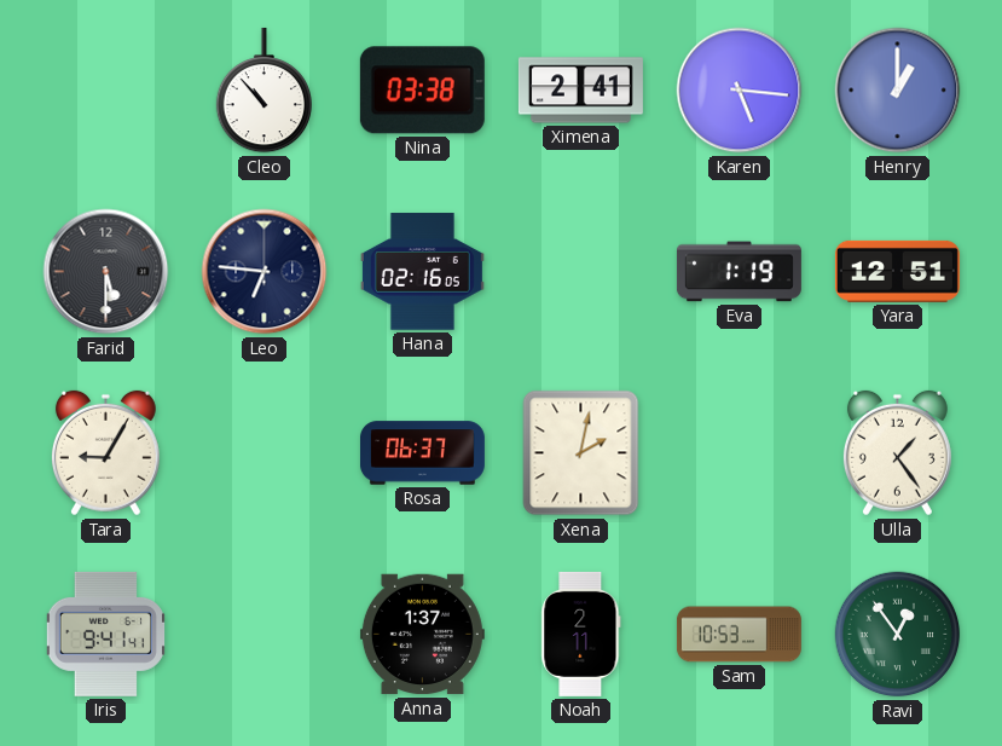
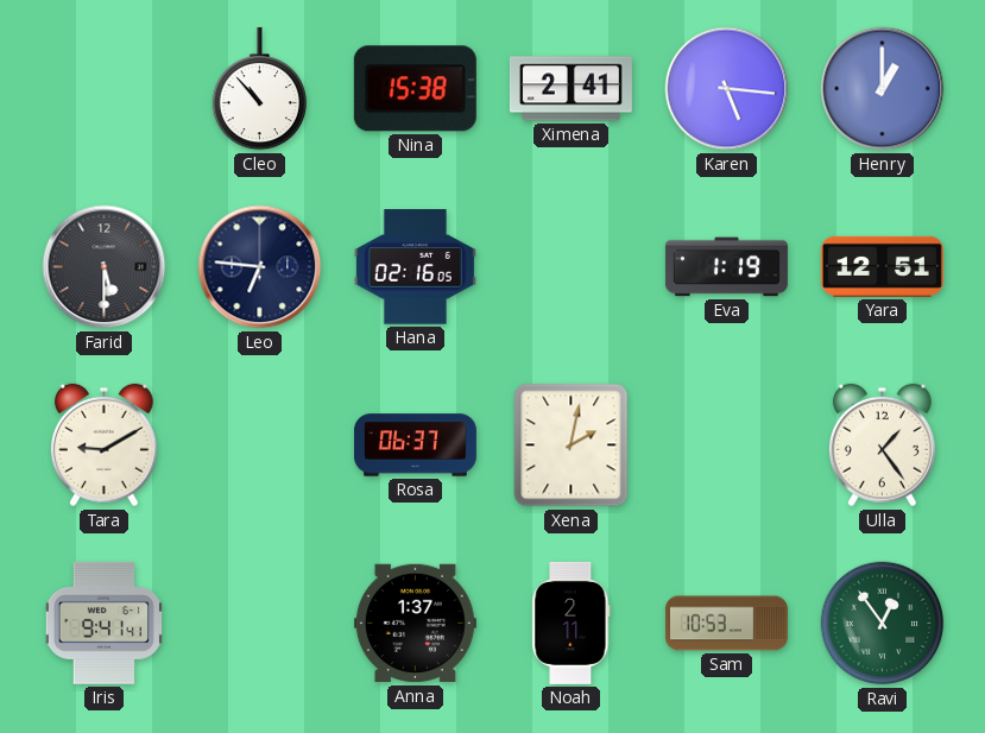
Nina: 03:38 -> 15:38 (415, 89)
Tara: 9:05 -> 9:10 (103, 446)
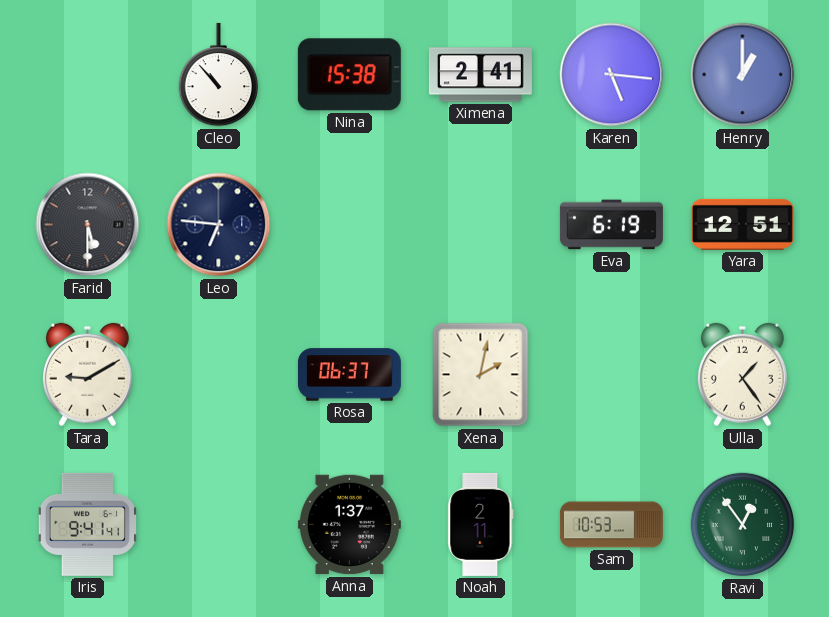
Hana: 02:16 -> none (415, 267)
Eva: 1:19 -> 6:19 (611, 225)
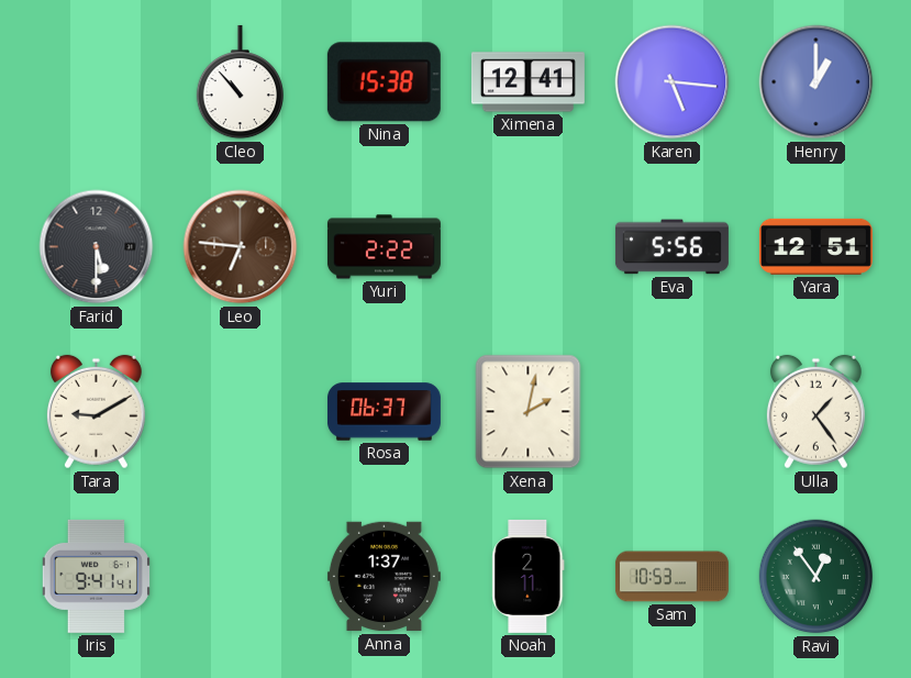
Ximena: 2:41 -> 12:41 (527, 82)
Leo dial: navy -> brown (241, 247)
Yuri: none -> 2:22 (384, 247)
Eva: 6:19 -> 5:56 (671, 247)
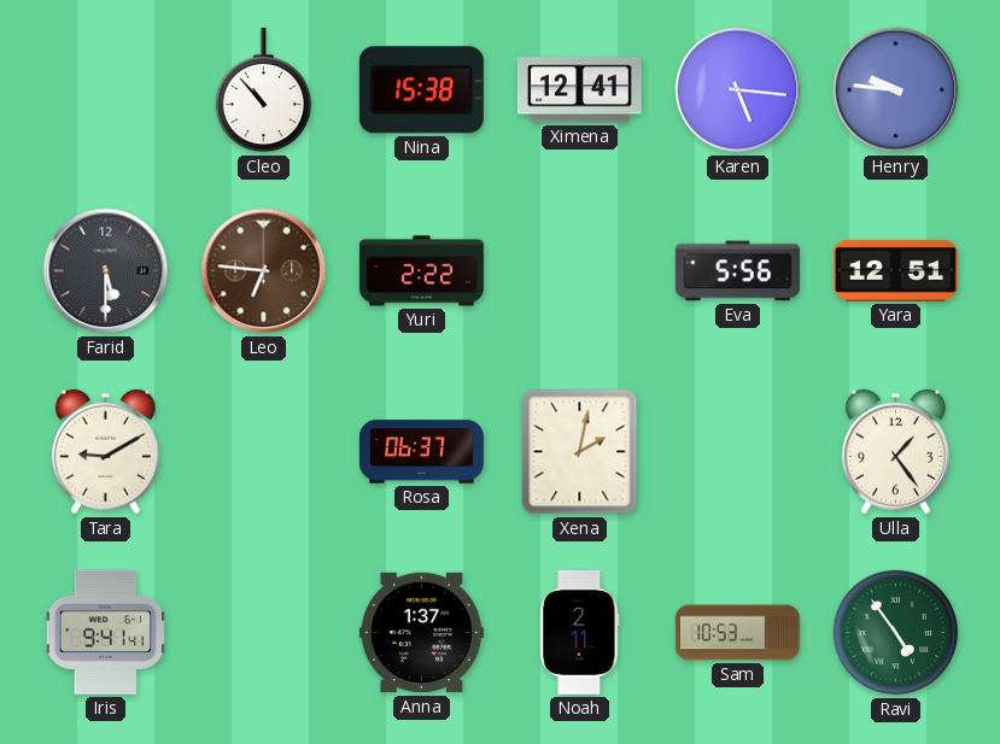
Henry: 1:00 -> 9:46 (896, 90)
Ravi: 12:54 -> 4:54 (896, 633)
